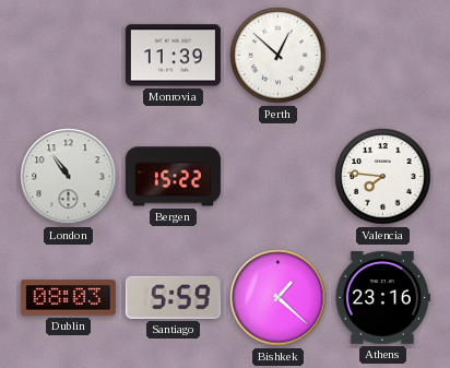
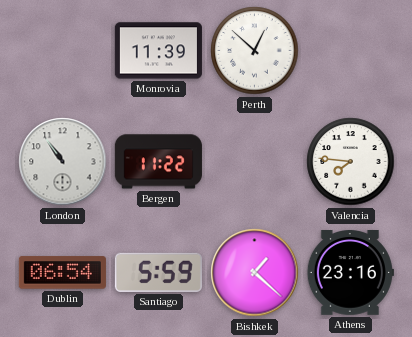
Bergen: 15:22 -> 11:22 (158, 162)
Dublin: 08:03 -> 06:54 (62, 273)
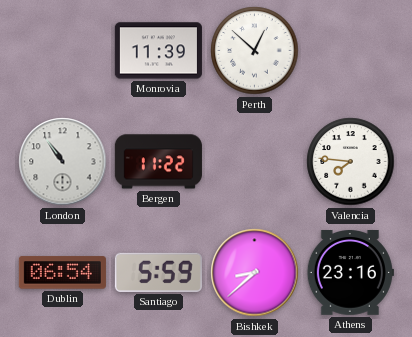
Bishkek: 1:22 -> 8:38 (255, 273)
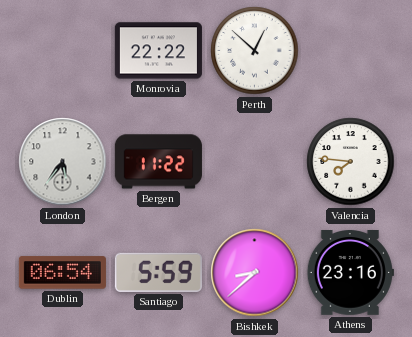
Monrovia: 11:39 -> 22:22 (158, 51)
London: 10:54 -> 5:36 (63, 162)
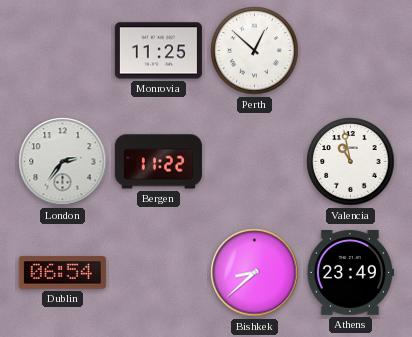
Monrovia: 22:22 -> 11:25 (158, 51)
London: 5:36 -> 2:36 (63, 162)
Valencia: 7:46 -> 10:58 (351, 162)
Santiago: 5:59 -> none (158, 272)
Athens: 23:16 -> 23:49 (350, 273)
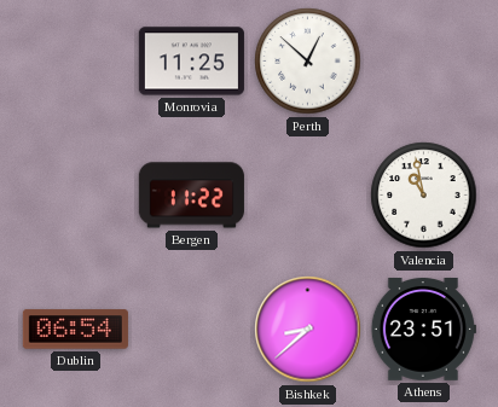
London: 2:36 -> none (63, 162)
Athens: 23:49 -> 23:51 (423, 330)
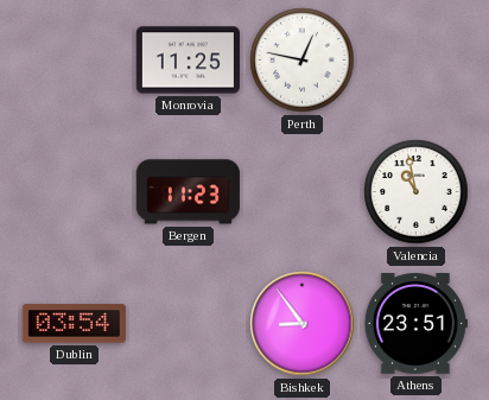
Perth: 12:52 -> 12:47 (303, 61)
Bergen: 11:22 -> 11:23 (188, 192)
Dublin: 06:54 -> 03:54 (74, 324)
Bishkek: 8:38 -> 8:54 (303, 324)
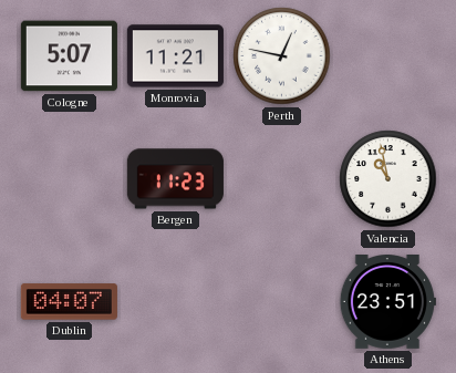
Cologne: none -> 5:07 (69, 56)
Monrovia: 11:25 -> 11:21 (175, 56)
Dublin: 03:54 -> 04:07 (69, 302)
Bishkek: 8:54 -> none (303, 324)
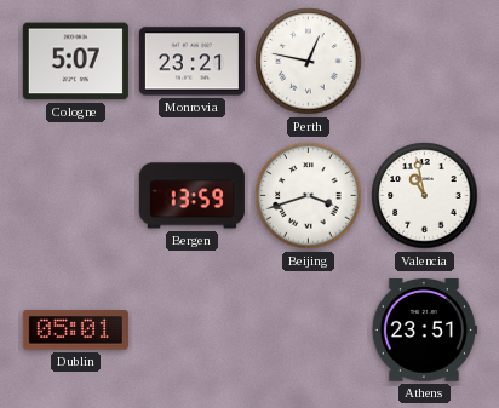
Monrovia: 11:21 -> 23:21 (191, 62)
Bergen: 11:23 -> 13:59 (191, 196)
Beijing: none -> 3:42 (309, 196)
Dublin: 04:07 -> 05:01 (75, 331)
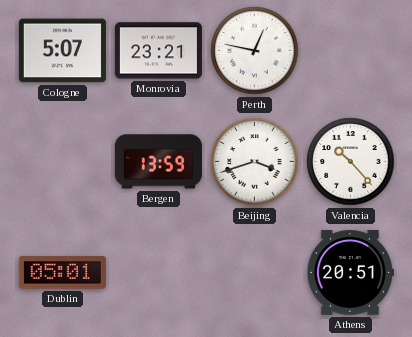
Valencia: 10:58 -> 10:23 (351, 162)
Athens: 23:51 -> 20:51 (350, 273)
